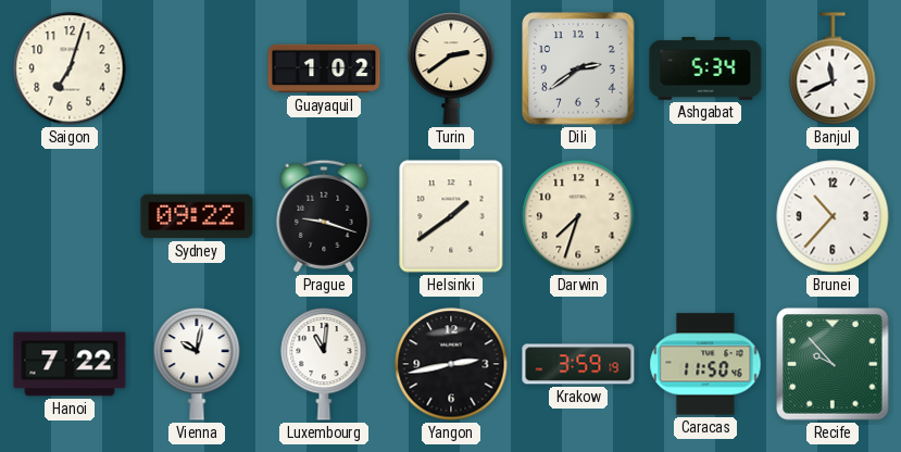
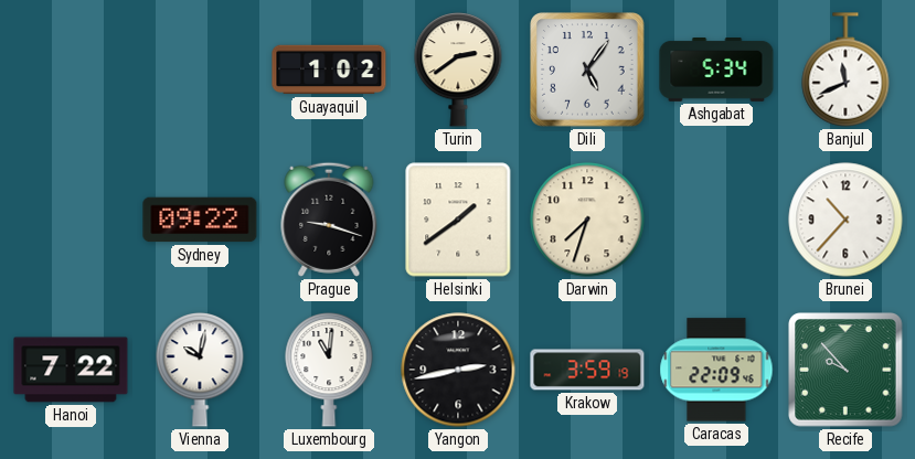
Saigon: 7:03 -> none (70, 68)
Dili: 2:39 -> 5:06 (587, 70)
Caracas: 11:50 -> 22:09 (716, 370)
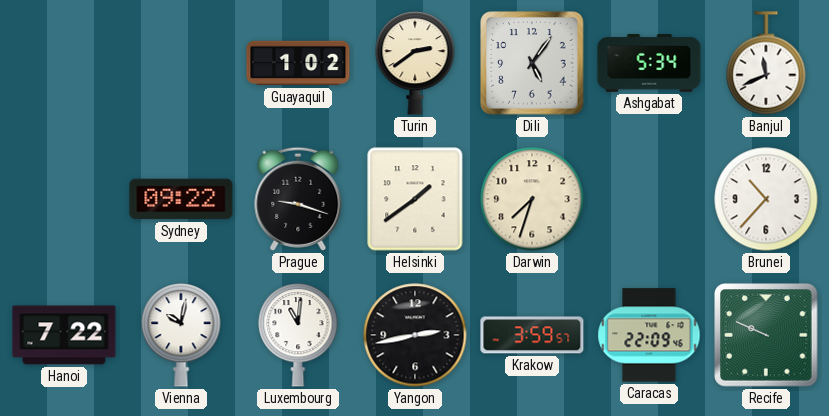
Krakow: 3:59:19 -> 3:59:57 (532, 335)
Recife: 9:53 -> 9:49 (766, 335)
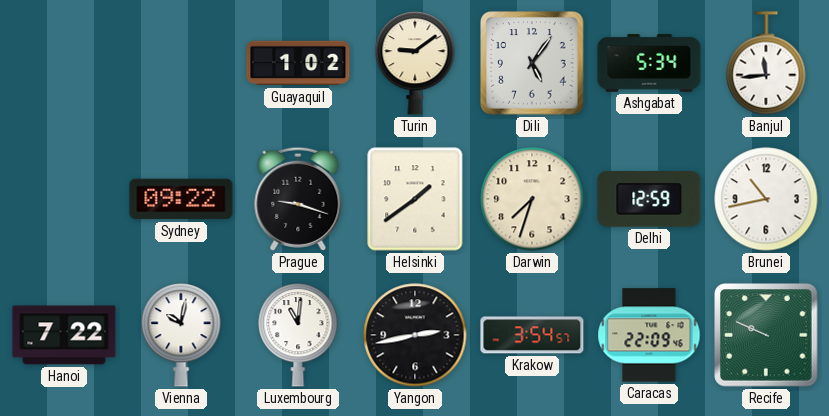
Turin: 2:39 -> 9:09 (415, 64)
Banjul: 11:41 -> 11:44 (766, 63)
Delhi: none -> 12:59 (649, 200)
Brunei: 10:37 -> 10:43 (766, 199)
Krakow: 3:59 -> 3:54 (532, 335)
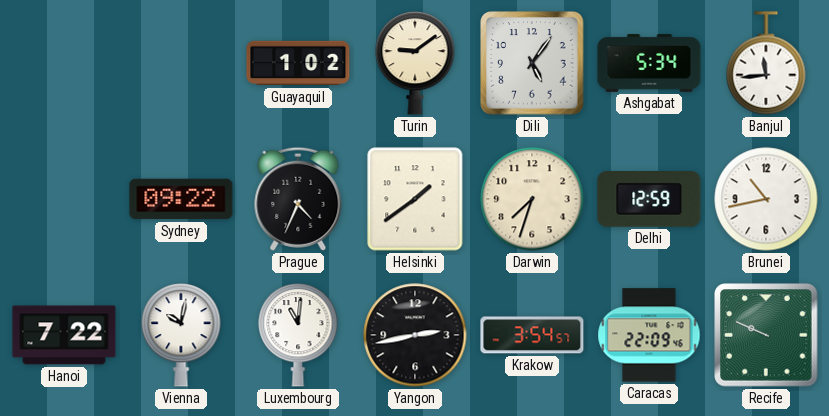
Prague: 9:18 -> 4:34 (298, 199)
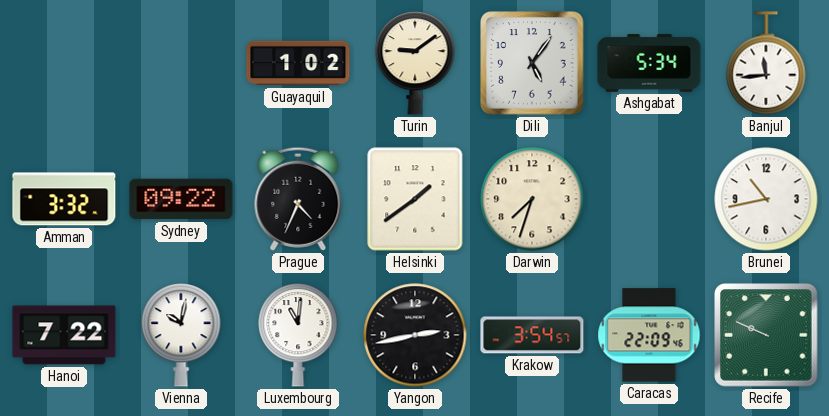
Amman: none -> 3:32 (64, 199)
Delhi: 12:59 -> none (649, 200)
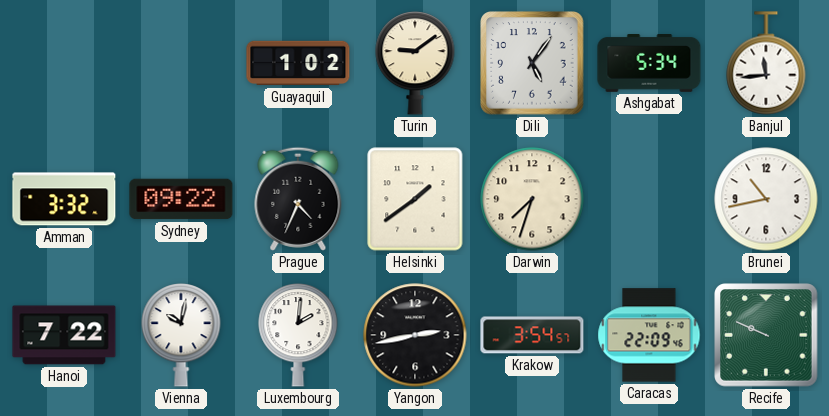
Luxembourg: 11:01 -> 2:01 (298, 336)
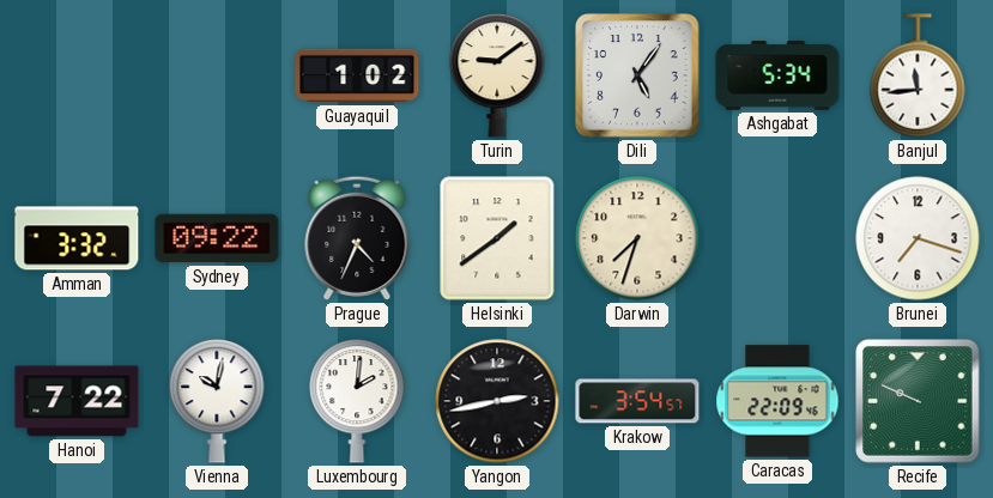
Brunei: 10:43 -> 7:18 (918, 238)
